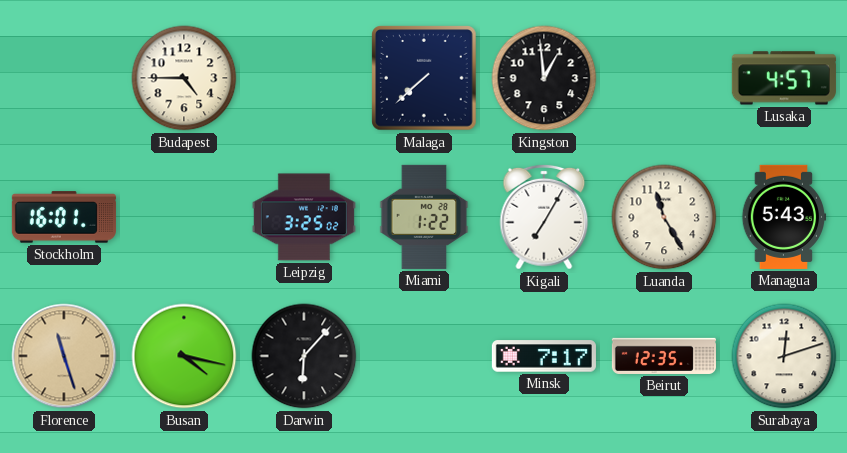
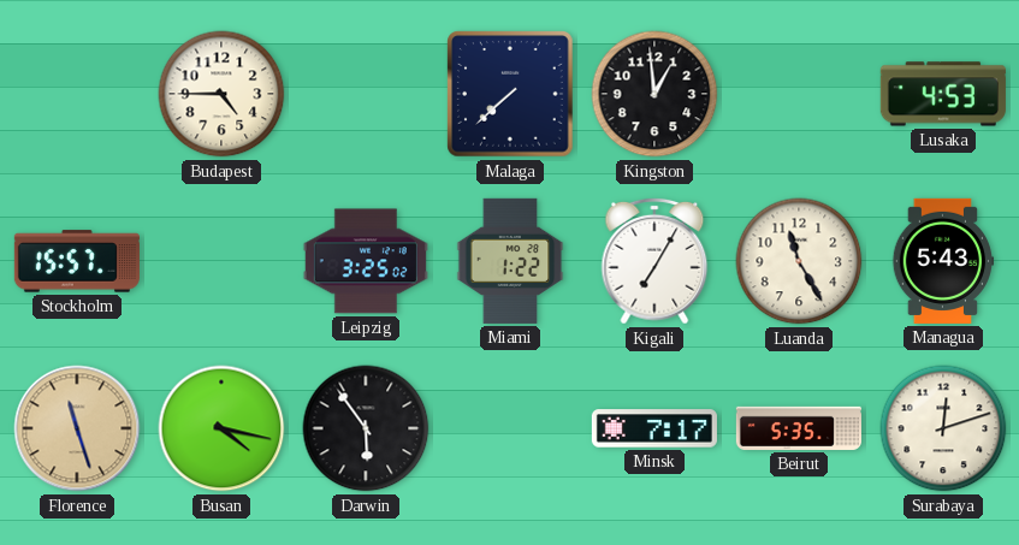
Lusaka: 4:57 -> 4:53 (943, 94)
Stockholm: 16:01 -> 15:57 (77, 261)
Darwin: 6:07 -> 5:54 (366, 428)
Beirut: 12:35 -> 5:35 (799, 428)
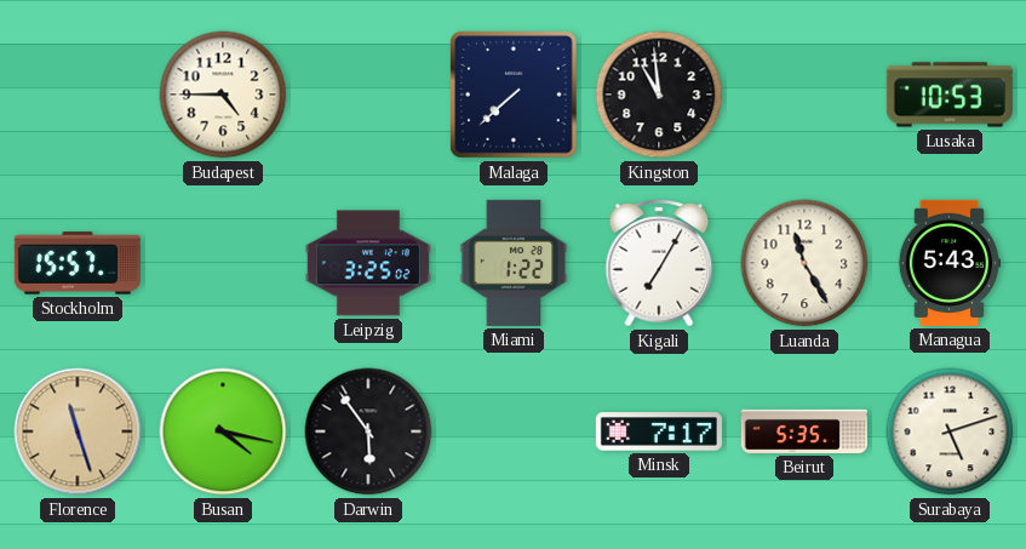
Kingston: 12:59 -> 10:59 (659, 95)
Lusaka: 4:53 -> 10:53 (950, 95)
Surabaya: 12:12 -> 5:12 (950, 431)
